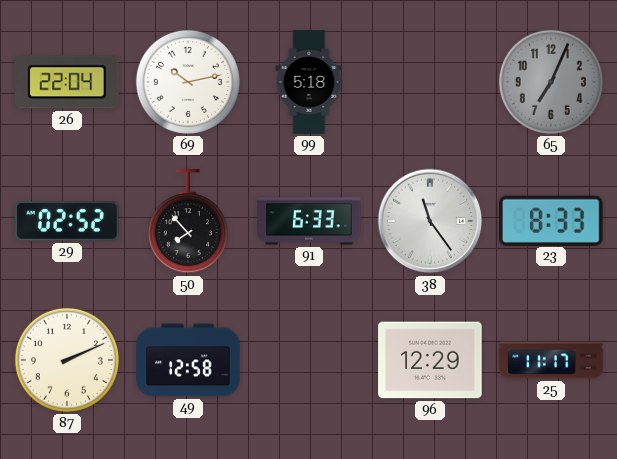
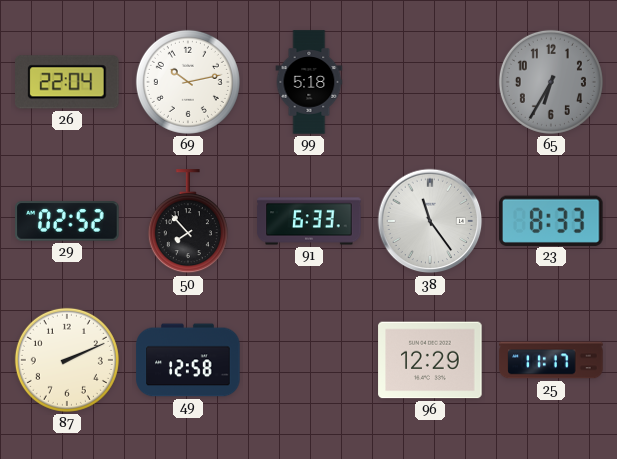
65: 7:04 -> 6:35 (551, 82)
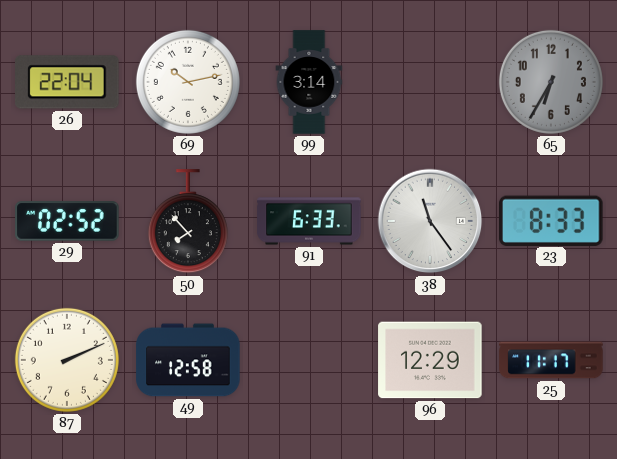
99: 5:18 -> 3:14 (309, 82)
